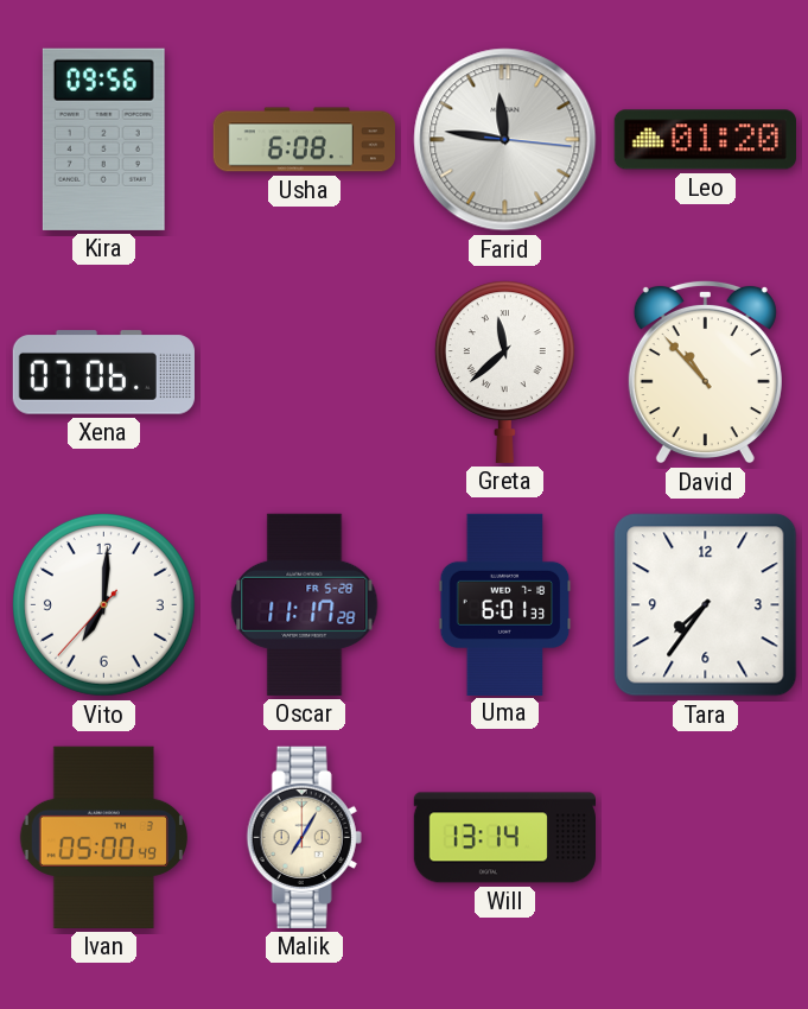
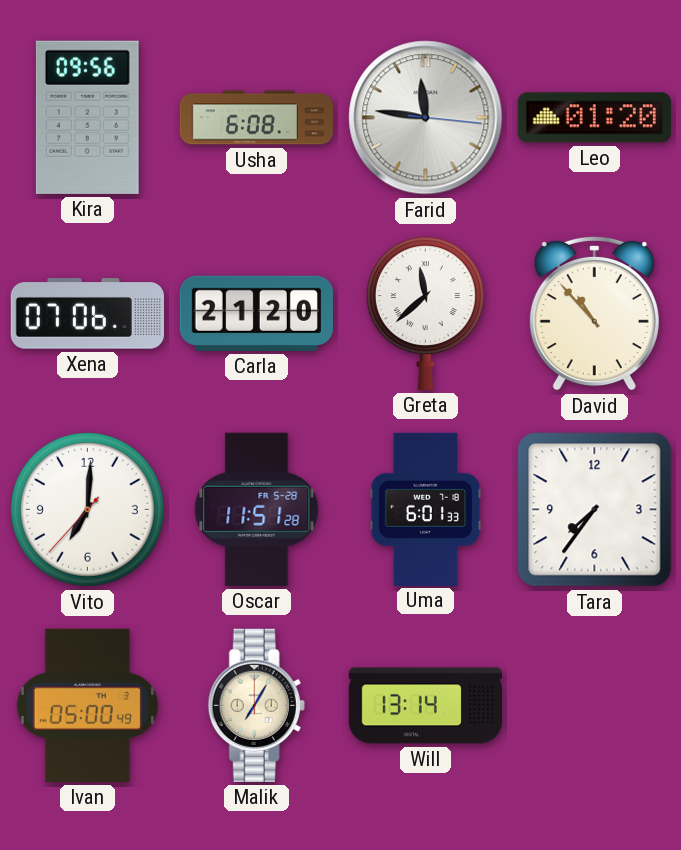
Carla: none -> 21:20 (256, 313)
Oscar: 11:17 -> 11:51 (257, 509)
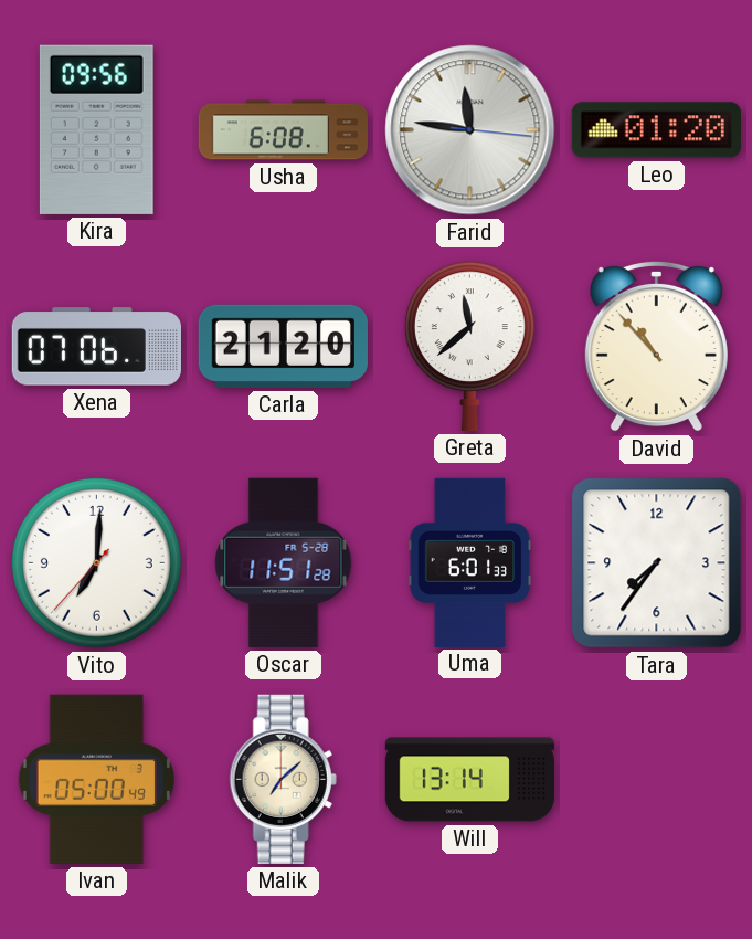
Malik: 7:05 -> 7:08 (283, 779)
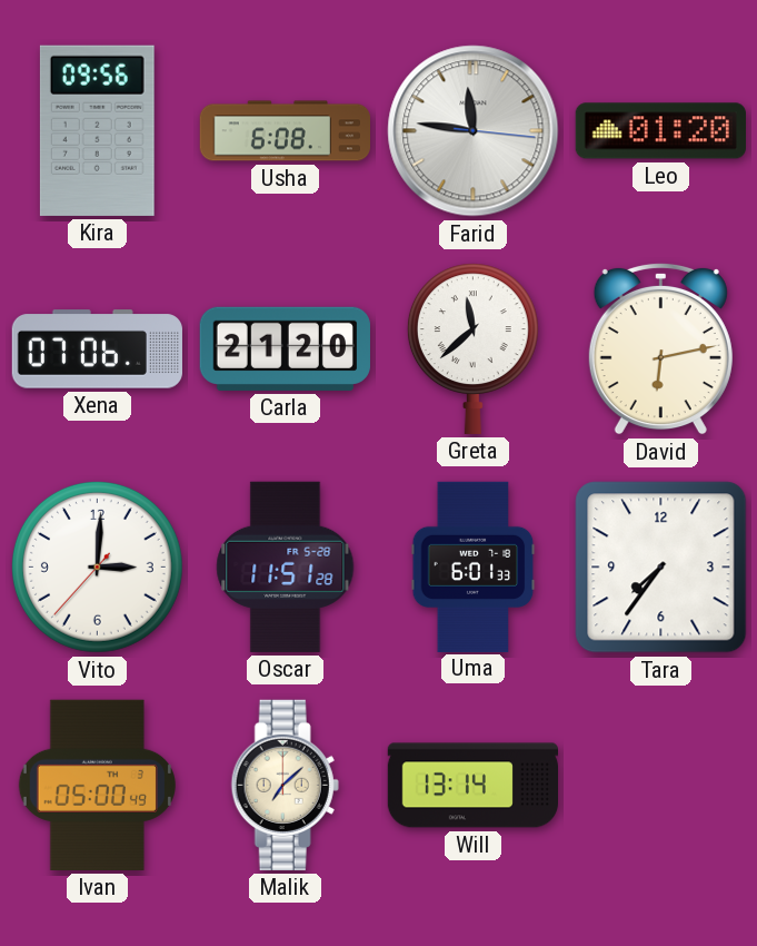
David: 10:53 -> 6:13 (660, 348)
Vito: 7:00 -> 3:00 (97, 566)
